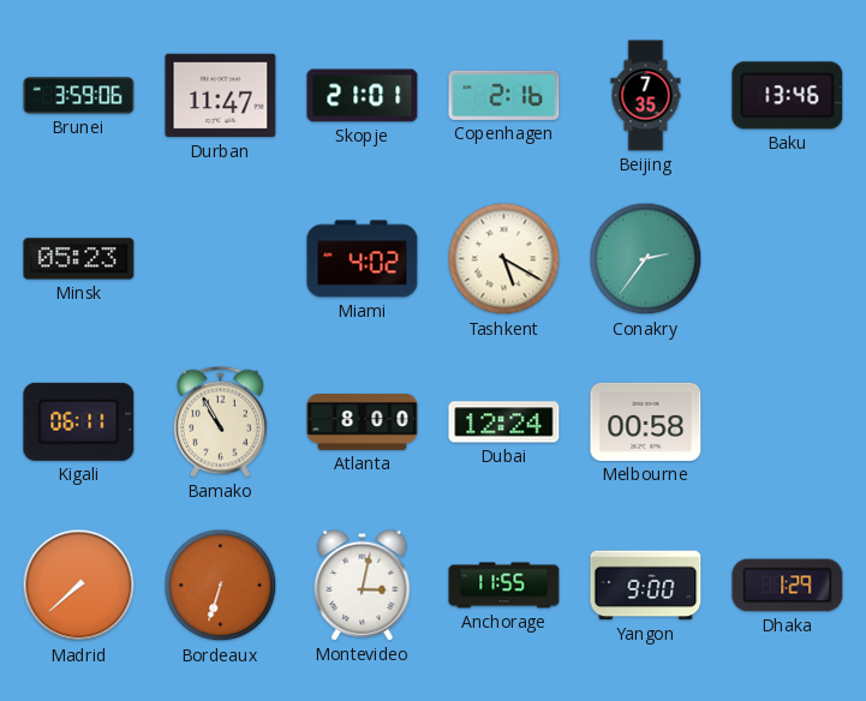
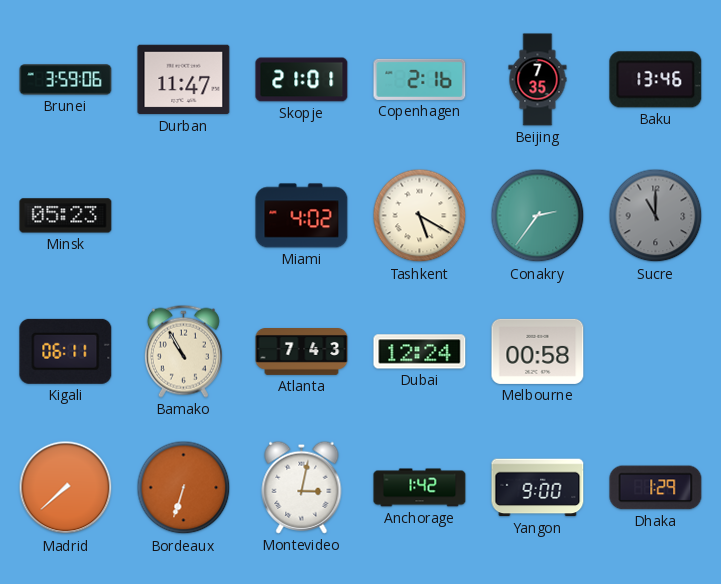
Sucre: none -> 11:00 (656, 216)
Atlanta: 8:00 -> 7:43 (302, 352)
Anchorage: 11:55 -> 1:42 (420, 488)
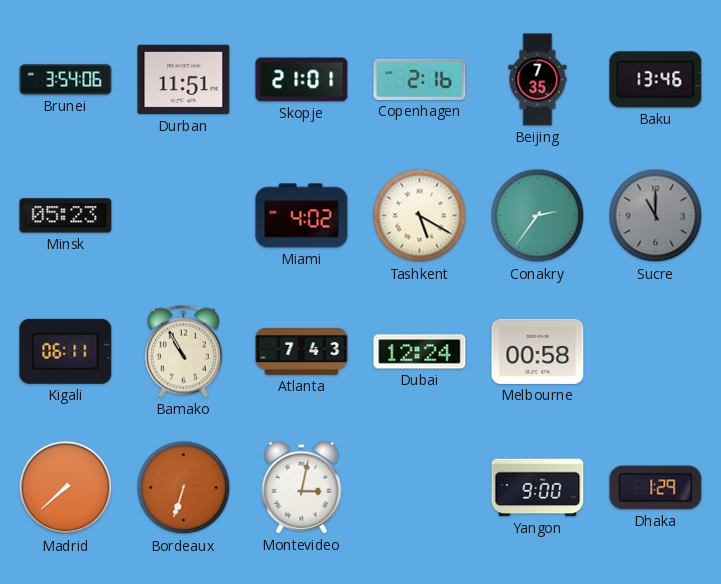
Brunei: 3:59 -> 3:54 (66, 80)
Durban: 11:47 -> 11:51 (184, 80)
Anchorage: 1:42 -> none (420, 488)
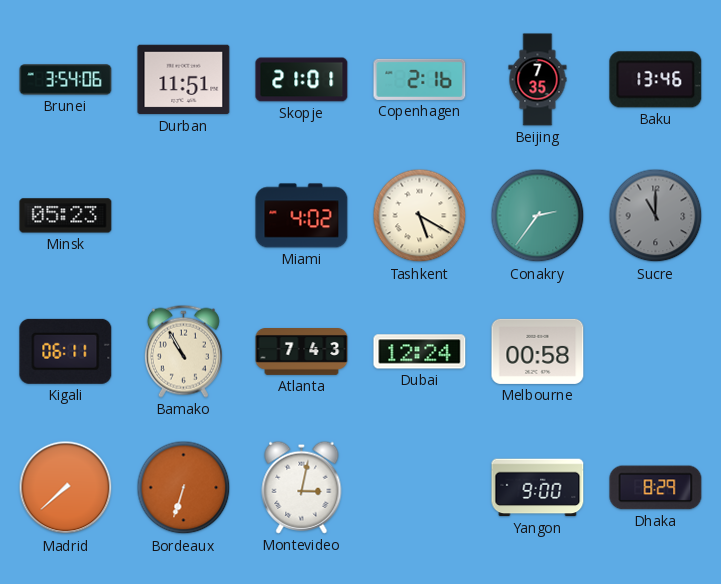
Dhaka: 1:29 -> 8:29 (656, 488)
